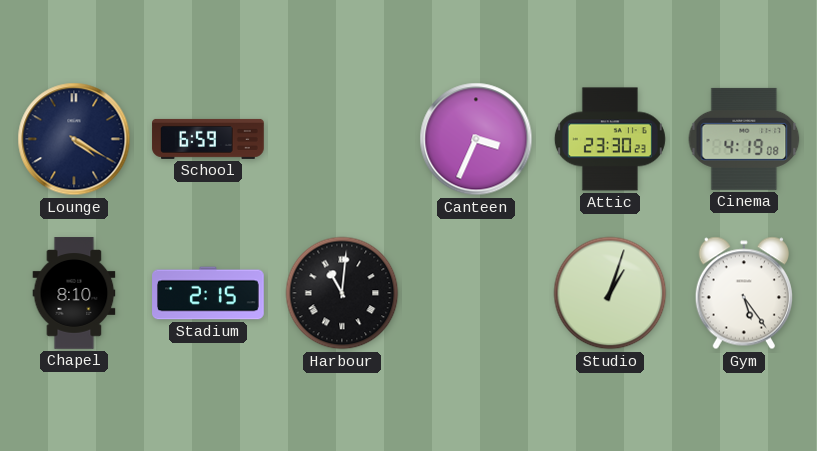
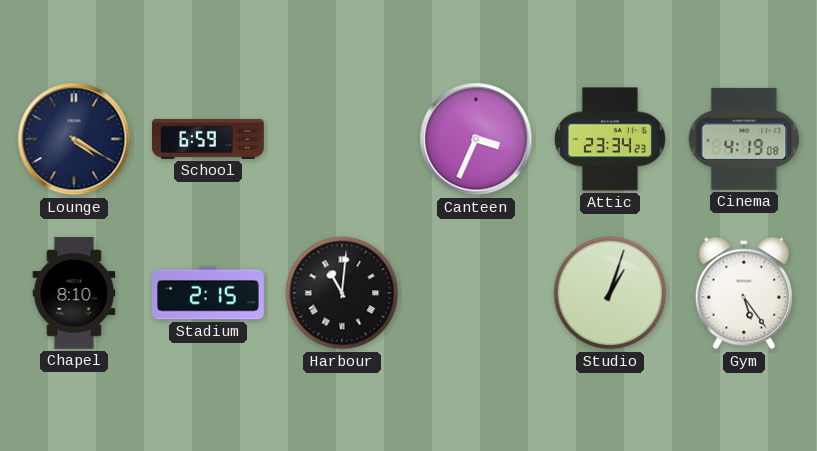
Attic: 23:30 -> 23:34 (610, 139)
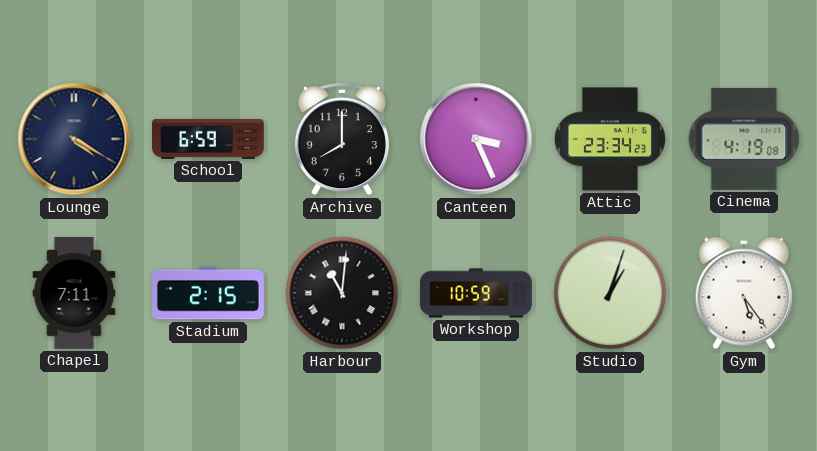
Archive: none -> 8:00 (342, 139)
Canteen: 3:34 -> 3:26 (476, 139)
Chapel: 8:10 -> 7:11 (74, 293)
Workshop: none -> 10:59 (476, 293)
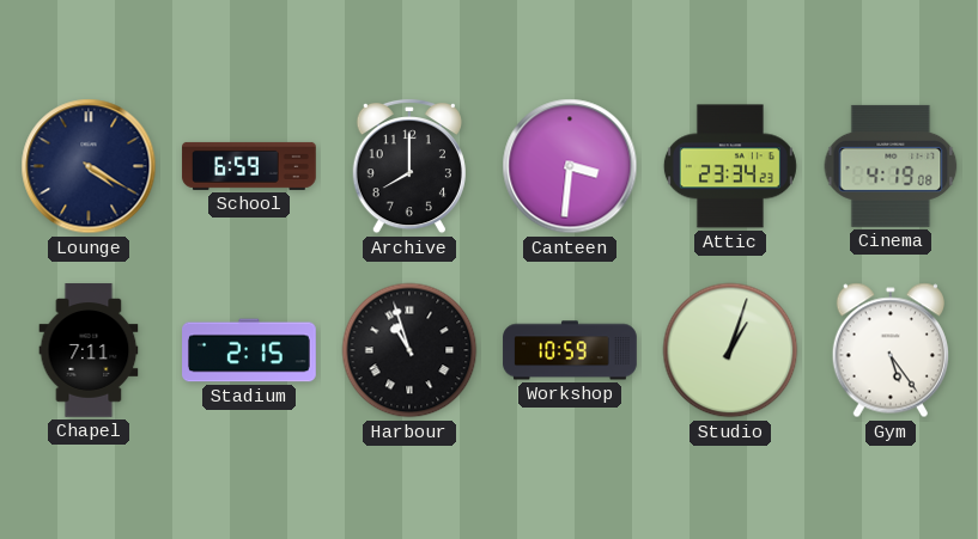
Canteen: 3:26 -> 3:31 (570, 166)
Harbour: 11:01 -> 10:57 (409, 350)
